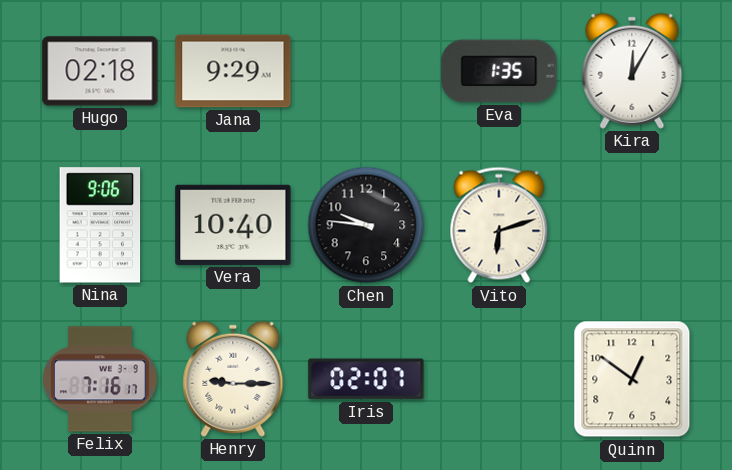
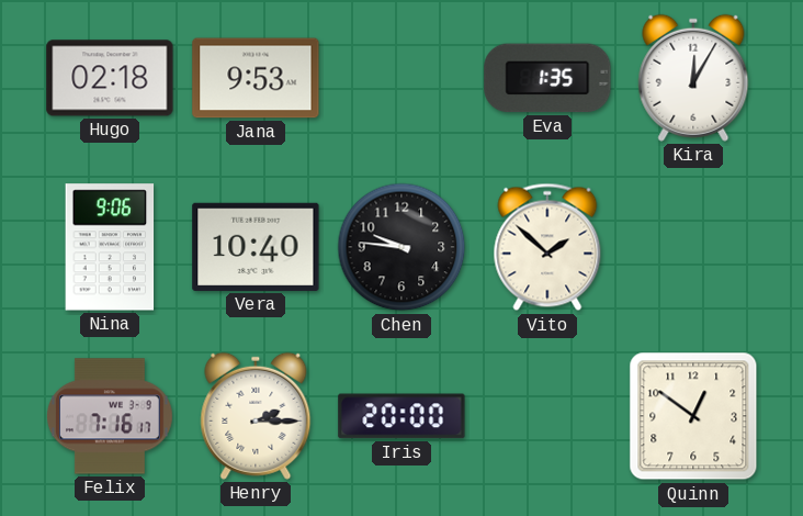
Jana: 9:29 -> 9:53 (256, 78)
Vito: 6:12 -> 1:52 (547, 247)
Henry: 9:15 -> 2:15 (256, 416)
Iris: 02:07 -> 20:00 (401, 416)
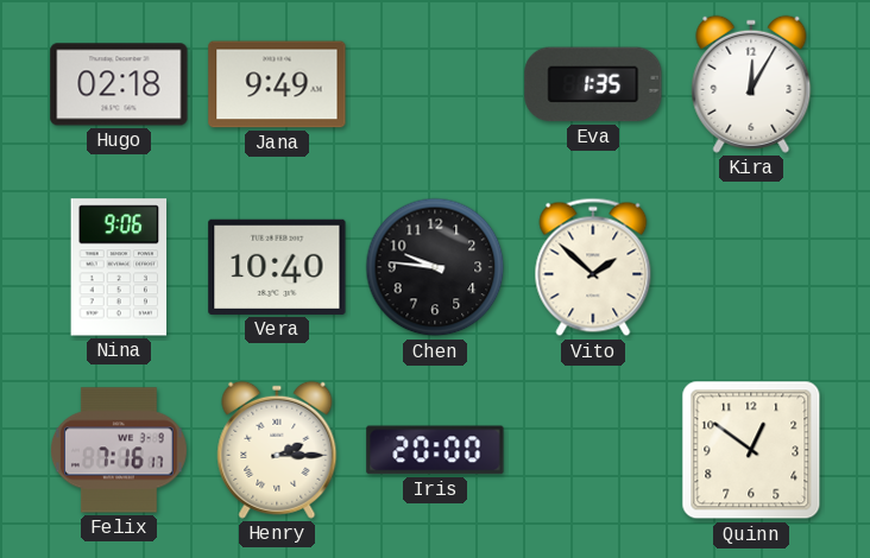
Jana: 9:53 -> 9:49 (277, 84)
